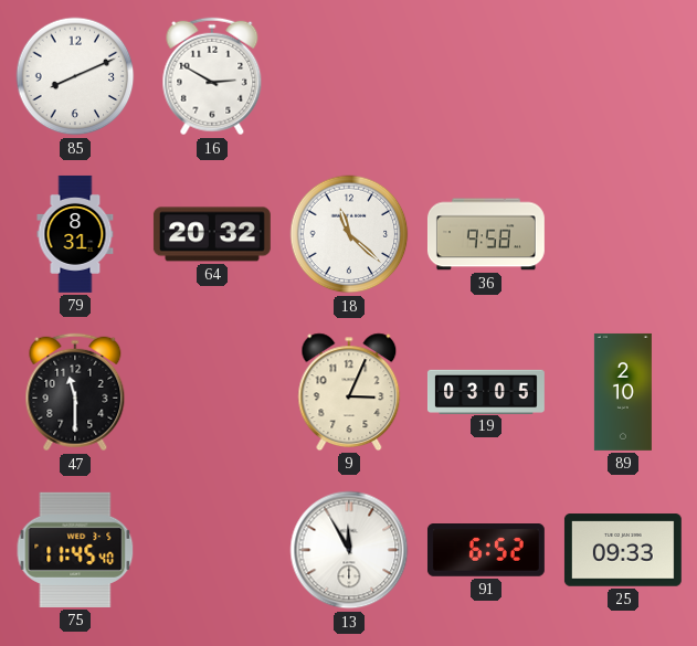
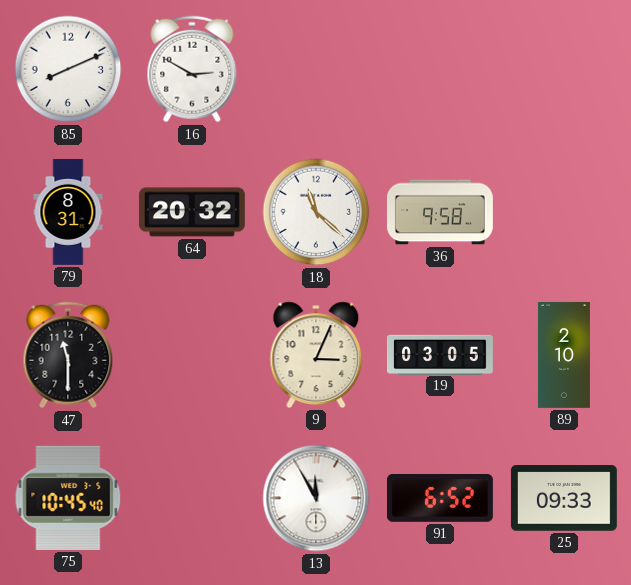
75: 11:45 -> 10:45 (68, 498)
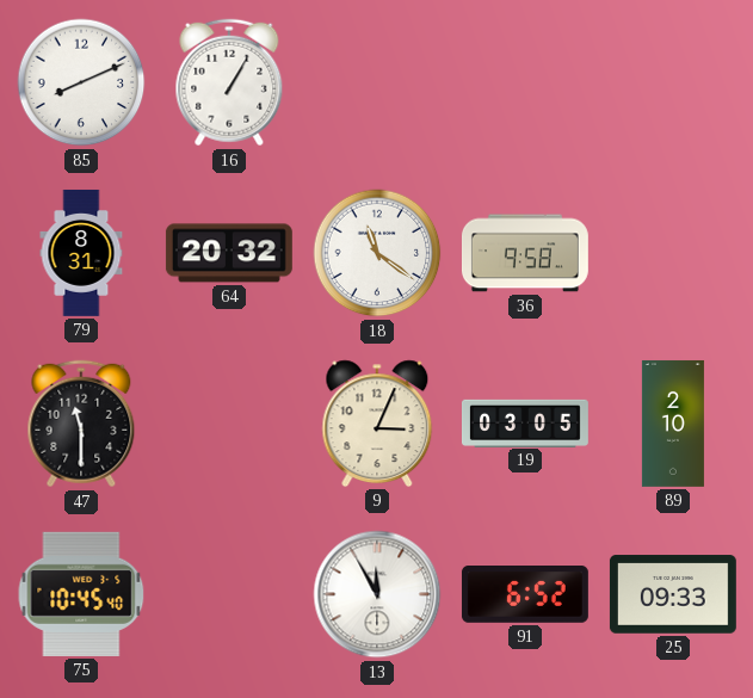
16: 2:50 -> 1:05 (229, 82)
18: 11:22 -> 11:21 (377, 253)
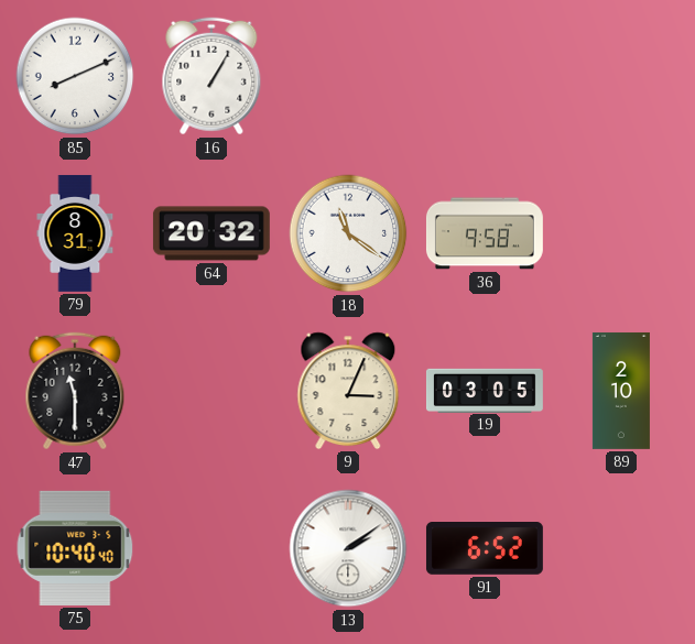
75: 10:45 -> 10:40 (75, 548)
13: 11:55 -> 2:09 (348, 548)
25: 09:33 -> none (673, 594)
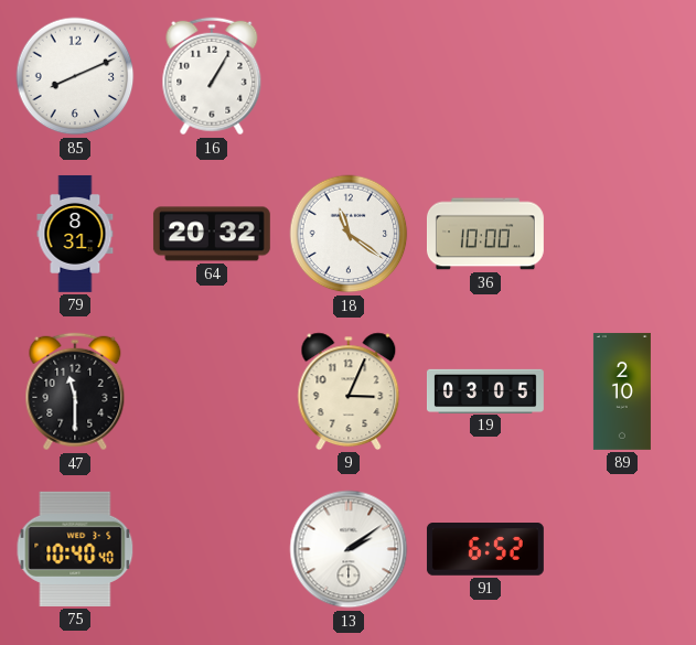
36: 9:58 -> 10:00 (485, 234)
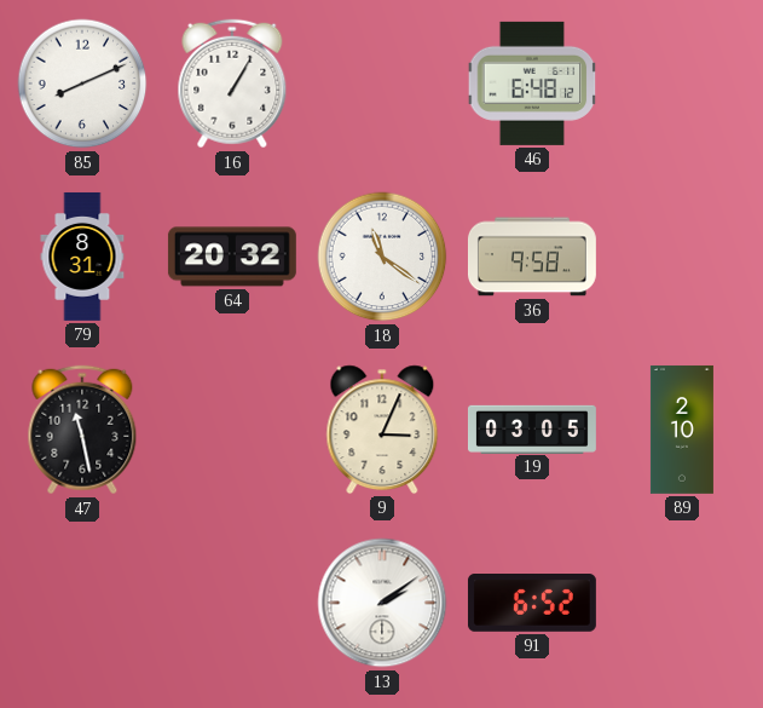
46: none -> 6:48 (532, 84)
36: 10:00 -> 9:58 (532, 257)
47: 11:30 -> 11:28 (82, 430)
75: 10:40 -> none (75, 549)
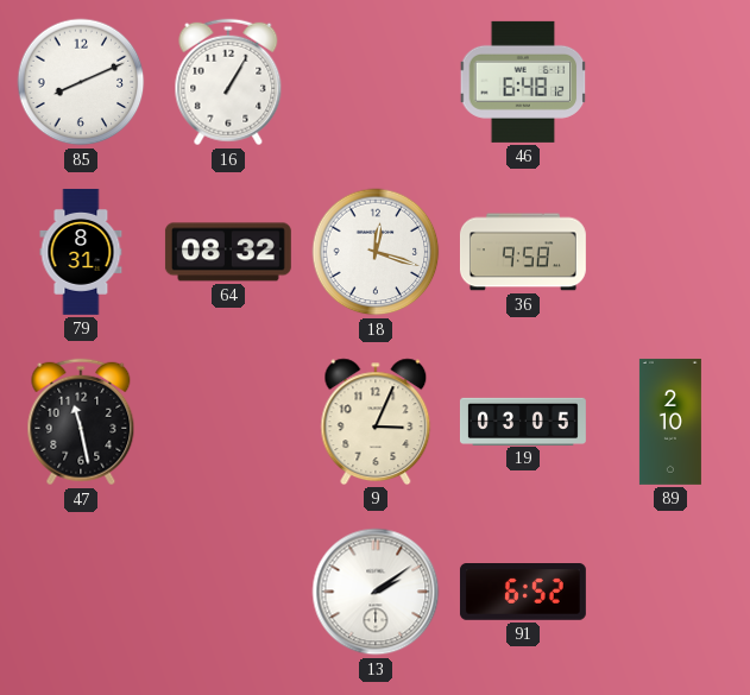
64: 20:32 -> 08:32 (228, 252)
18: 11:21 -> 12:18 (376, 252)
